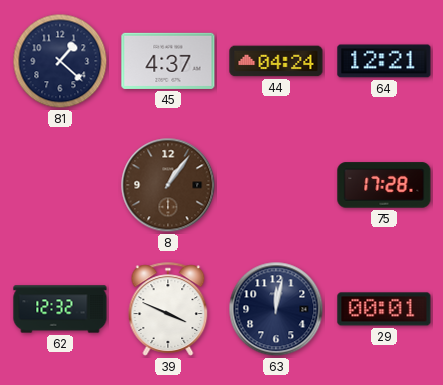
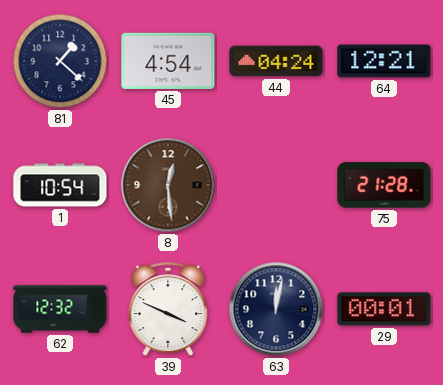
45: 4:37 -> 4:54 (168, 61)
1: none -> 10:54 (60, 185)
8: 1:06 -> 12:29 (168, 185)
75: 17:28 -> 21:28 (384, 185)
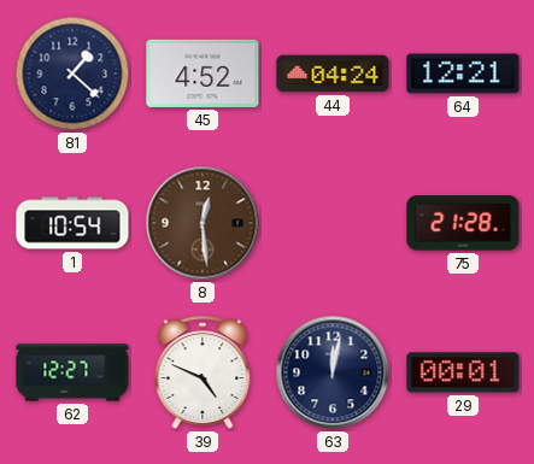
45: 4:54 -> 4:52 (203, 74)
62: 12:32 -> 12:27 (72, 372)
39: 3:49 -> 4:49 (203, 372)
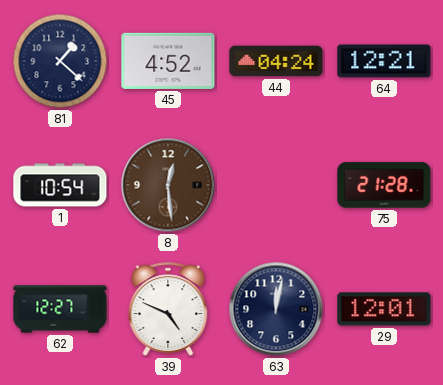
29: 00:01 -> 12:01 (384, 309)
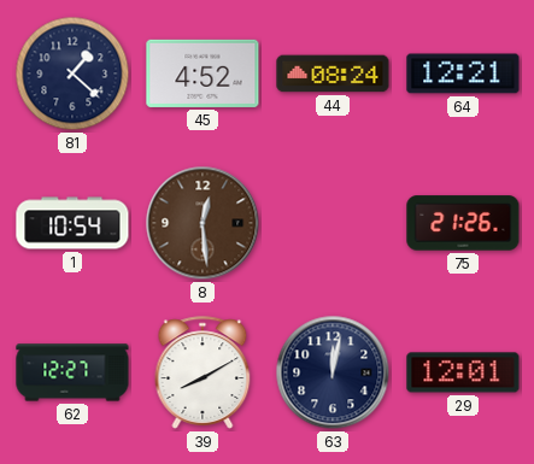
44: 04:24 -> 08:24 (333, 74)
75: 21:28 -> 21:26 (463, 223)
39: 4:49 -> 8:10 (203, 372)
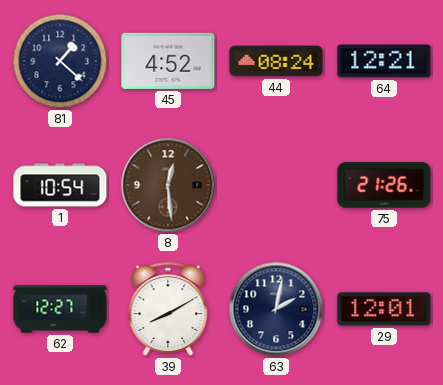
63: 12:02 -> 2:02 (276, 309)
